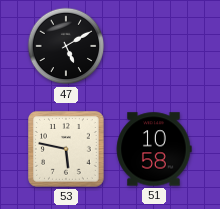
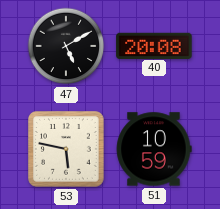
40: none -> 20:08 (154, 45)
51: 10:58 -> 10:59 (154, 149)
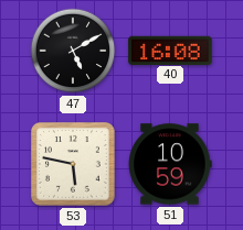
40: 20:08 -> 16:08 (170, 50)
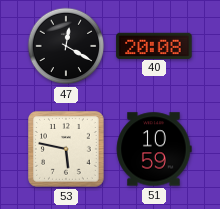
47: 5:10 -> 12:20 (66, 46)
40: 16:08 -> 20:08 (154, 45)
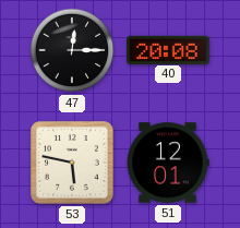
47: 12:20 -> 12:15 (72, 50)
51: 10:59 -> 12:01 (168, 163)
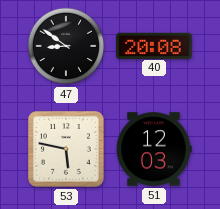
47: 12:15 -> 8:51 (66, 46)
51: 12:01 -> 12:03 (154, 149)
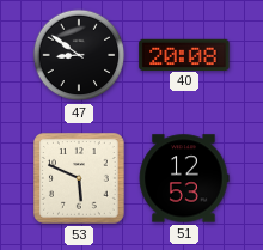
53: 5:47 -> 5:49 (80, 179)
51: 12:03 -> 12:53 (184, 178)
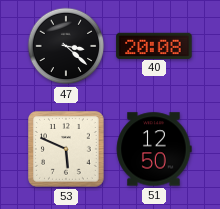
47: 8:51 -> 3:22 (66, 46)
51: 12:53 -> 12:50 (154, 149)
